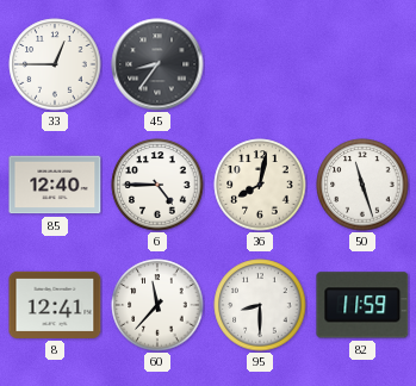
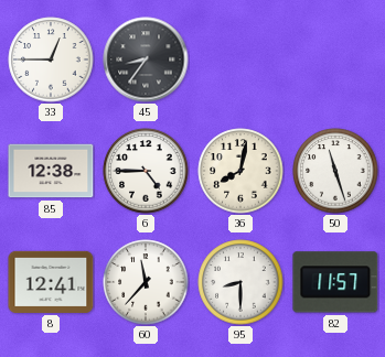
85: 12:40 -> 12:38 (51, 171)
82: 11:59 -> 11:57 (335, 282)
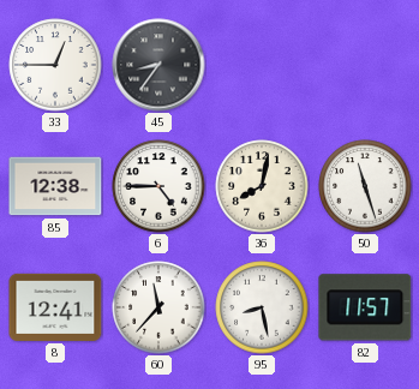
95: 8:30 -> 8:28 (262, 307)
